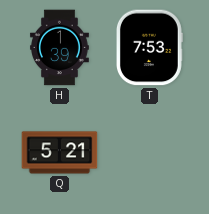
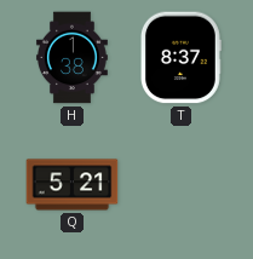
H: 1:39 -> 1:38 (71, 58)
T: 7:53 -> 8:37 (180, 58)
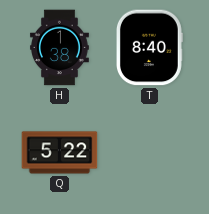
T: 8:37 -> 8:40 (149, 48)
Q: 5:21 -> 5:22 (60, 153)
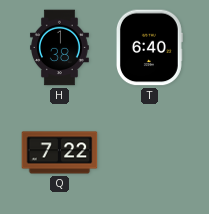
T: 8:40 -> 6:40 (149, 48)
Q: 5:22 -> 7:22 (60, 153)
